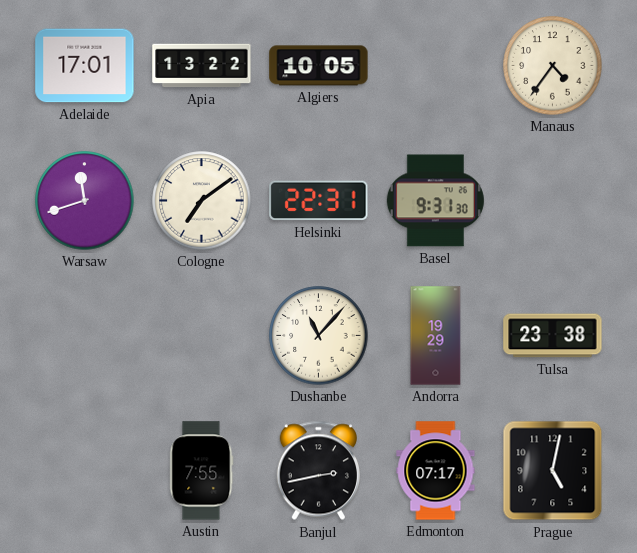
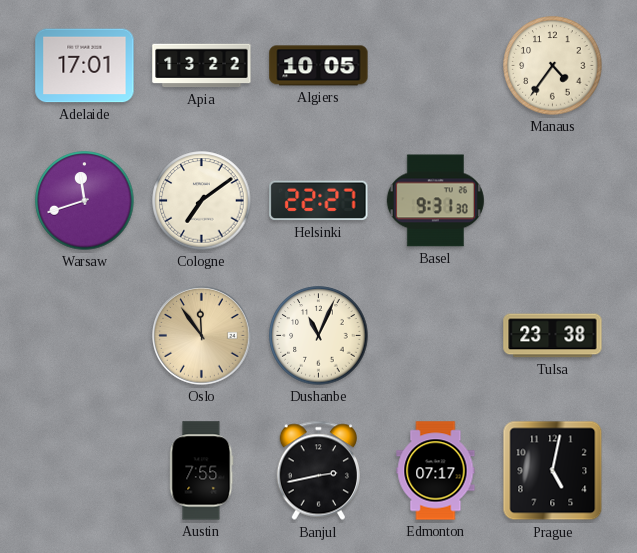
Helsinki: 22:31 -> 22:27 (319, 201)
Oslo: none -> 11:54 (202, 336)
Dushanbe: 11:07 -> 11:04 (319, 336)
Andorra: 19:29 -> none (436, 336)
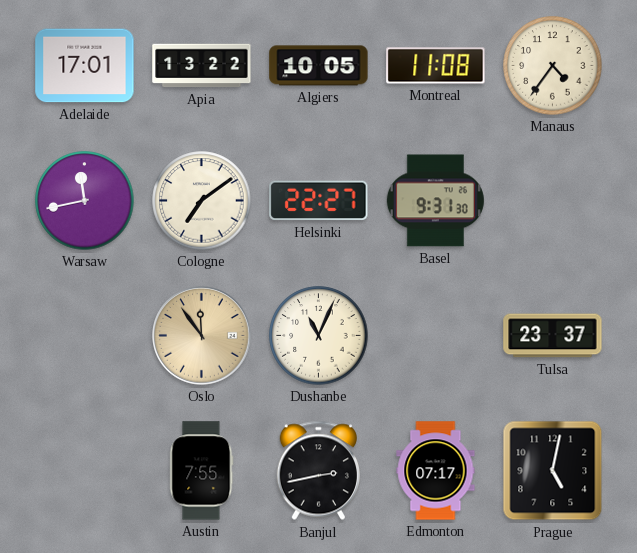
Montreal: none -> 11:08 (436, 66)
Warsaw: 11:42 -> 11:43 (85, 201)
Tulsa: 23:38 -> 23:37 (553, 336)
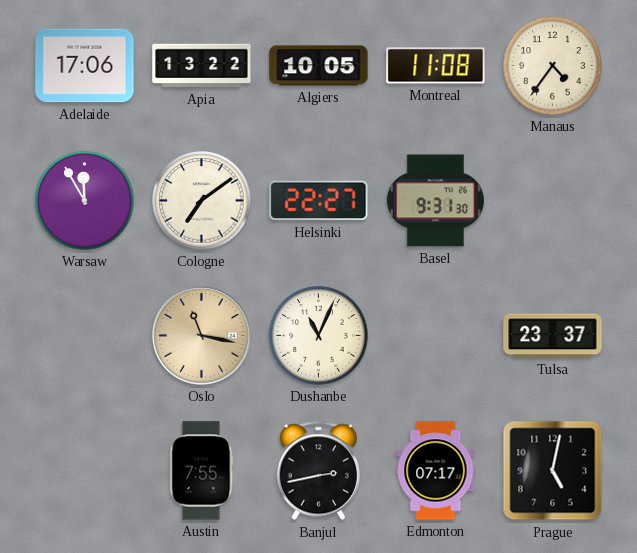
Adelaide: 17:01 -> 17:06 (85, 66)
Warsaw: 11:43 -> 11:55 (85, 201)
Oslo: 11:54 -> 11:17 (202, 336)
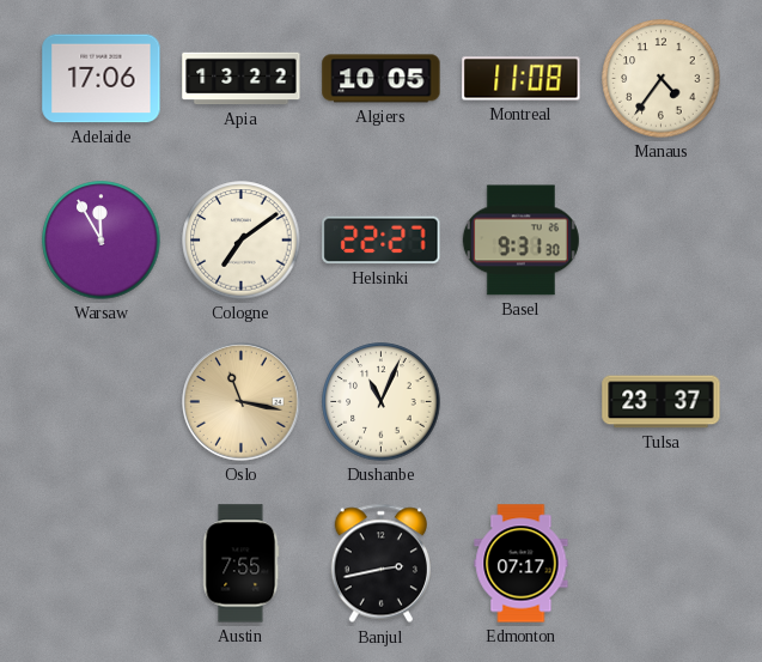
Prague: 5:02 -> none (553, 471)
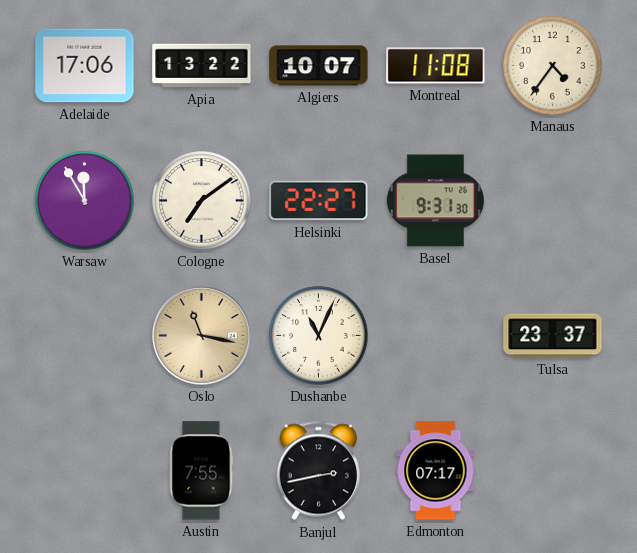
Algiers: 10:05 -> 10:07 (319, 66)
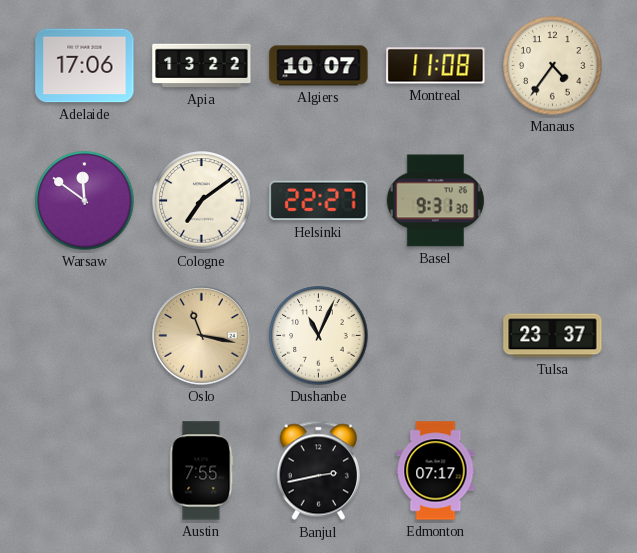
Warsaw: 11:55 -> 11:51 (85, 201)
